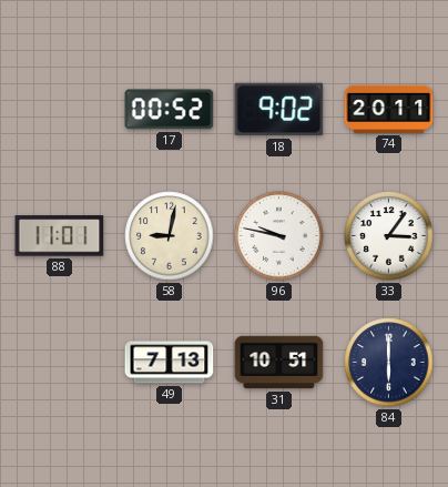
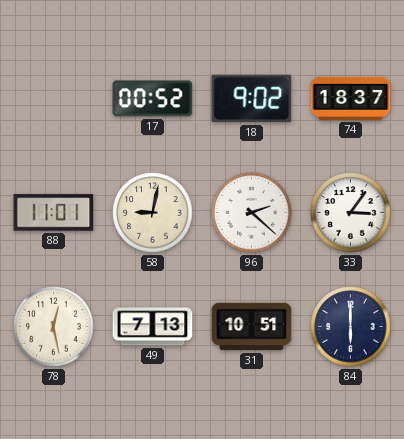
74: 20:11 -> 18:37 (351, 98)
96: 9:47 -> 2:22 (252, 213)
78: none -> 12:28 (54, 327)
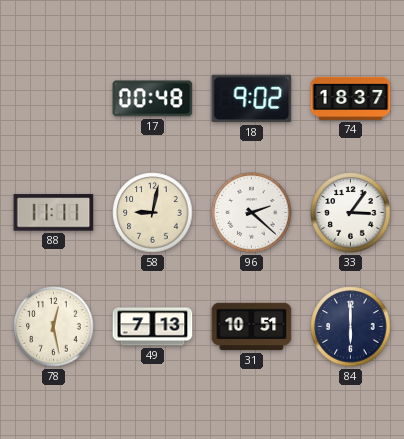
17: 00:52 -> 00:48 (153, 99)
88: 11:01 -> 11:11 (54, 213)
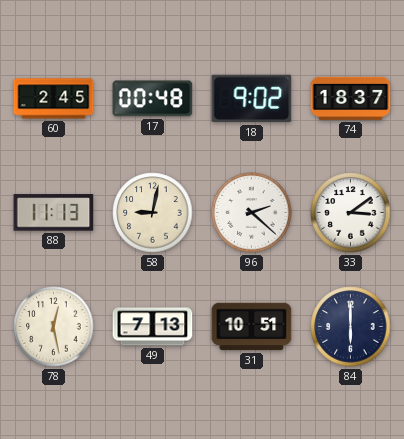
60: none -> 2:45 (54, 99)
88: 11:11 -> 11:13 (54, 213)
33: 3:06 -> 3:09 (351, 213)
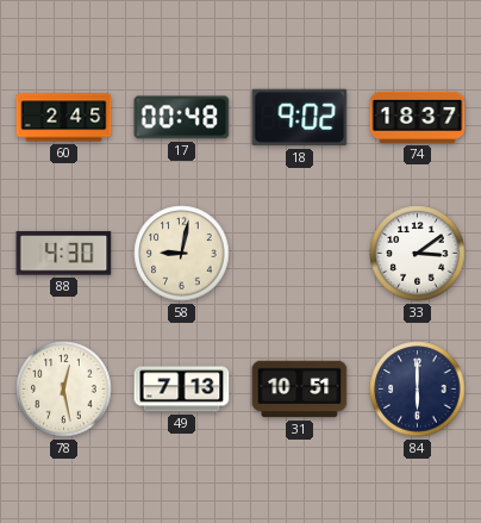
88: 11:13 -> 4:30 (64, 254)
96: 2:22 -> none (252, 213)
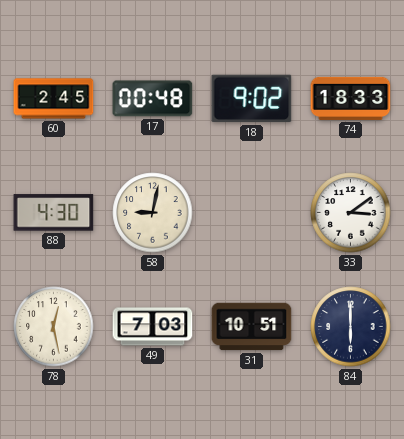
74: 18:37 -> 18:33 (351, 98)
49: 7:13 -> 7:03 (153, 327)
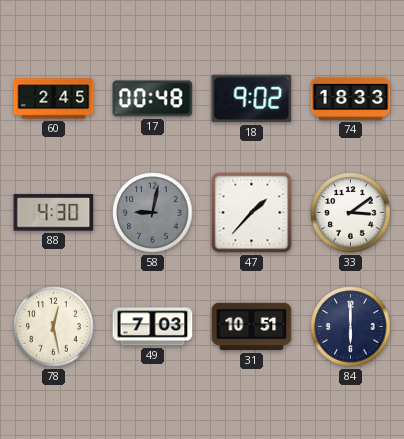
58 dial: cream -> grey (153, 213)
47: none -> 1:37 (252, 213)
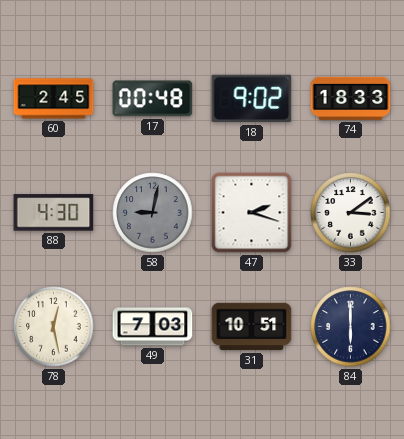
47: 1:37 -> 2:18 (252, 213)
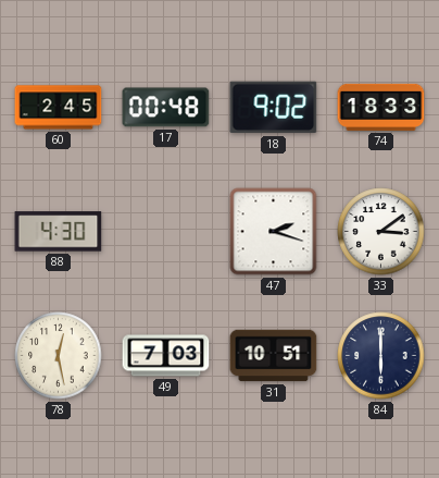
58: 9:02 -> none (153, 213)
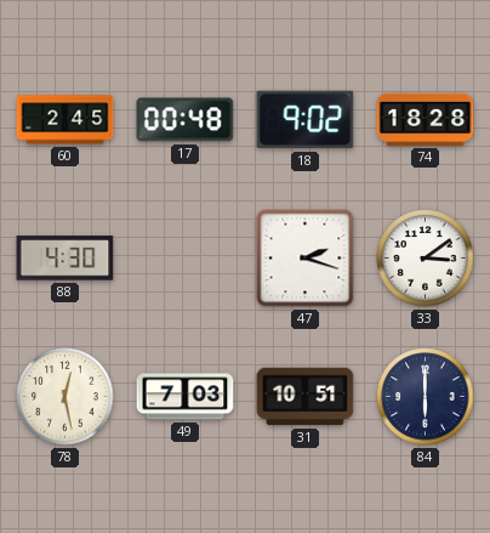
74: 18:33 -> 18:28 (426, 119)
